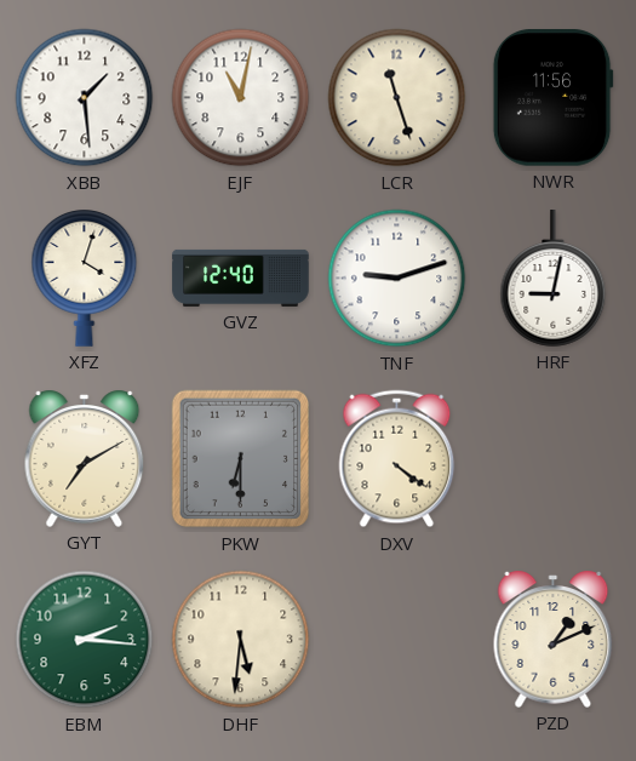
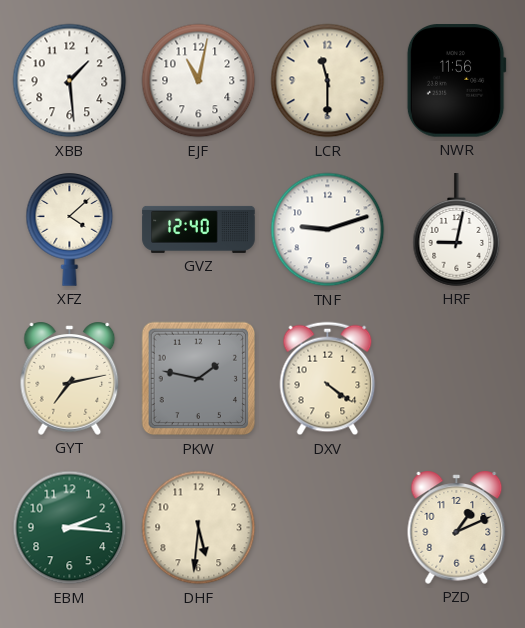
LCR: 11:27 -> 11:30 (328, 81)
XFZ: 4:03 -> 4:08 (70, 230)
GYT: 7:10 -> 7:13 (70, 378)
PKW: 6:30 -> 1:47 (199, 379)
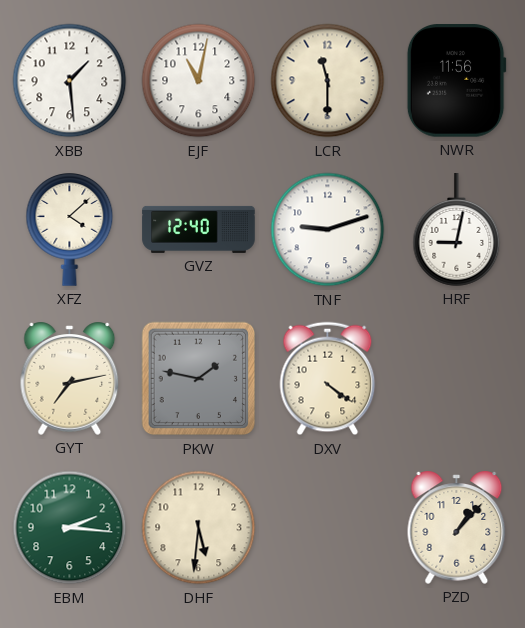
PZD: 1:11 -> 1:07 (457, 527)
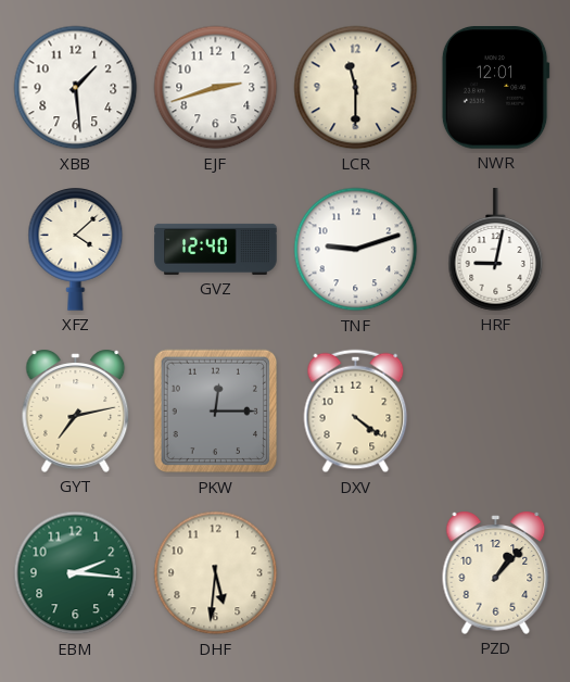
EJF: 11:02 -> 2:42 (216, 88)
NWR: 11:56 -> 12:01 (495, 88)
PKW: 1:47 -> 12:15 (216, 412)
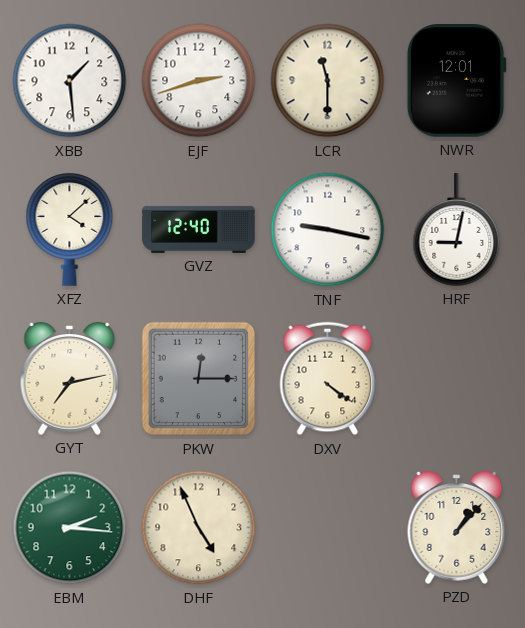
TNF: 9:12 -> 9:17 (328, 230)
DHF: 5:31 -> 4:56 (199, 528)
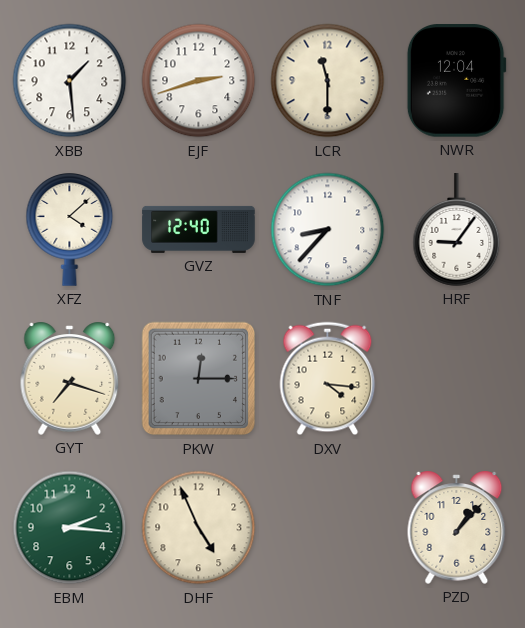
NWR: 12:01 -> 12:04 (456, 81)
TNF: 9:17 -> 8:37 (328, 230)
HRF: 9:02 -> 9:06 (457, 230)
GYT: 7:13 -> 7:18 (70, 378)
DXV: 4:21 -> 4:16 (328, 379)
